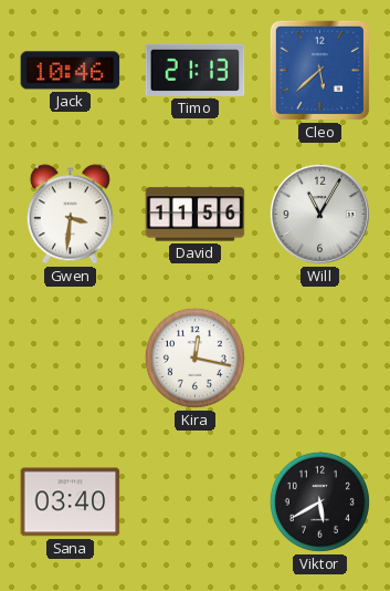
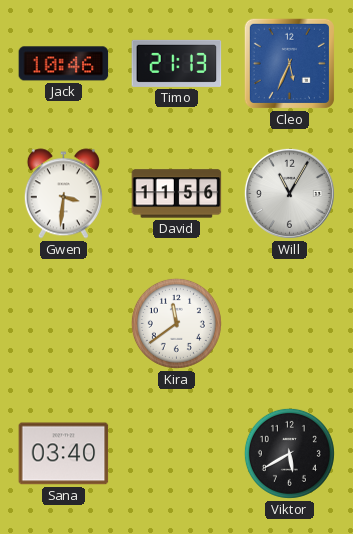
Cleo: 5:38 -> 5:34 (289, 63)
Kira: 12:17 -> 11:39 (176, 323)
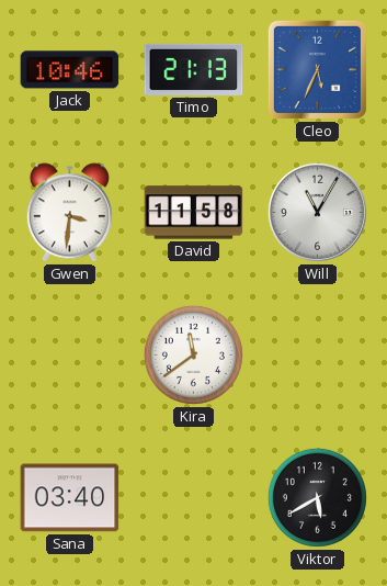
David: 11:56 -> 11:58 (194, 213)
